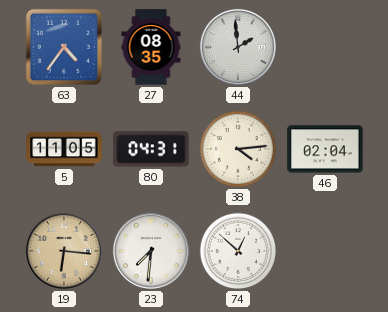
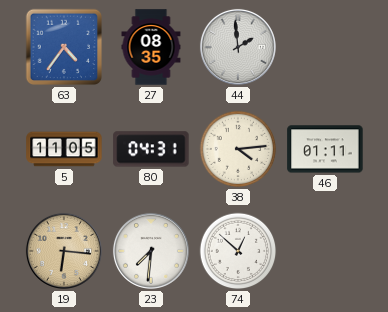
46: 02:04 -> 01:11 (325, 149)
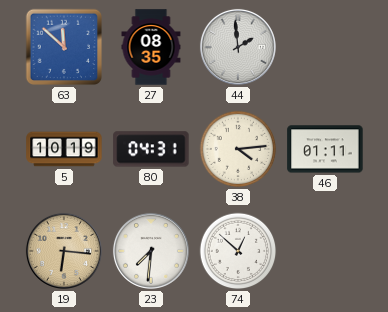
63: 4:36 -> 11:52 (64, 47)
5: 11:05 -> 10:19 (64, 149)
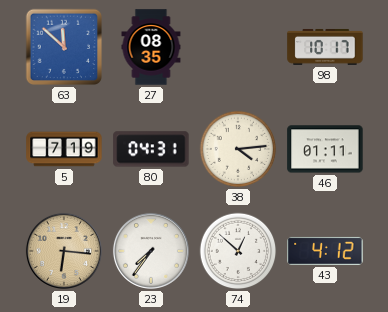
44: 1:59 -> none (238, 47)
98: none -> 10:17 (325, 47)
5: 10:19 -> 7:19 (64, 149)
23: 7:31 -> 7:36 (151, 251)
43: none -> 4:12 (325, 251)
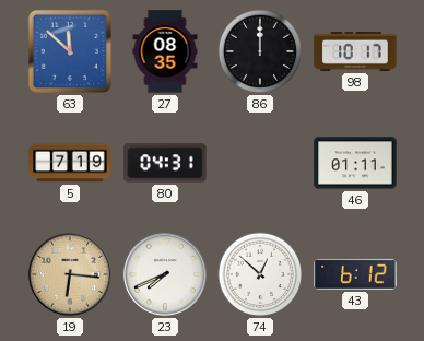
86: none -> 12:00 (260, 51)
38: 4:14 -> none (238, 149)
23: 7:36 -> 7:41 (165, 274)
43: 4:12 -> 6:12 (355, 274)
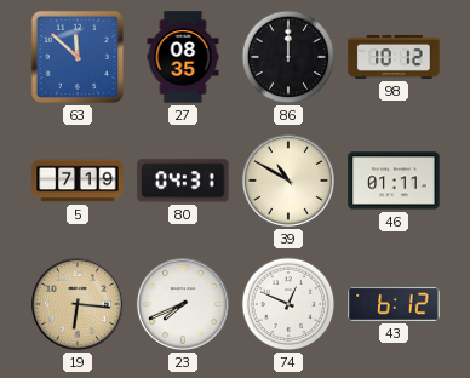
98: 10:17 -> 10:12 (394, 57)
39: none -> 10:50 (288, 181)
74: 12:52 -> 12:49 (288, 304)
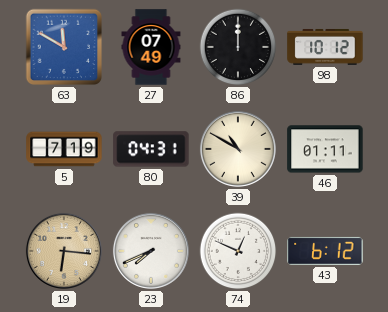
63: 11:52 -> 11:50 (64, 47)
27: 08:35 -> 07:49 (151, 47)
